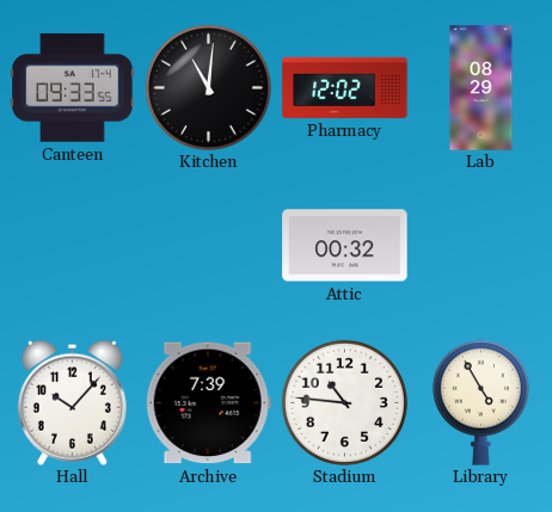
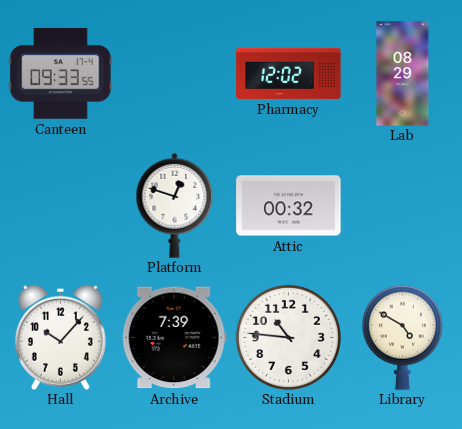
Kitchen: 11:01 -> none (208, 87)
Platform: none -> 12:48 (175, 205)
Library: 4:55 -> 4:50 (402, 337)
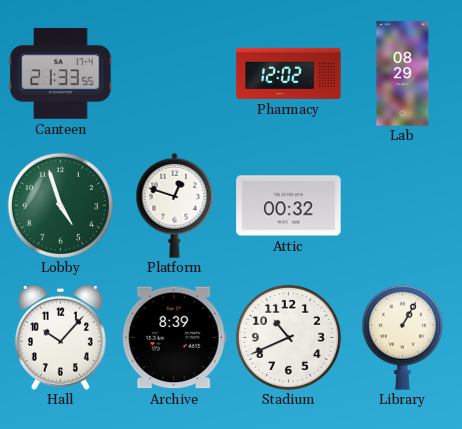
Canteen: 09:33 -> 21:33 (61, 73)
Lobby: none -> 4:57 (60, 205)
Archive: 7:39 -> 8:39 (174, 338)
Stadium: 10:46 -> 10:41 (288, 337)
Library: 4:50 -> 1:05 (402, 337)
